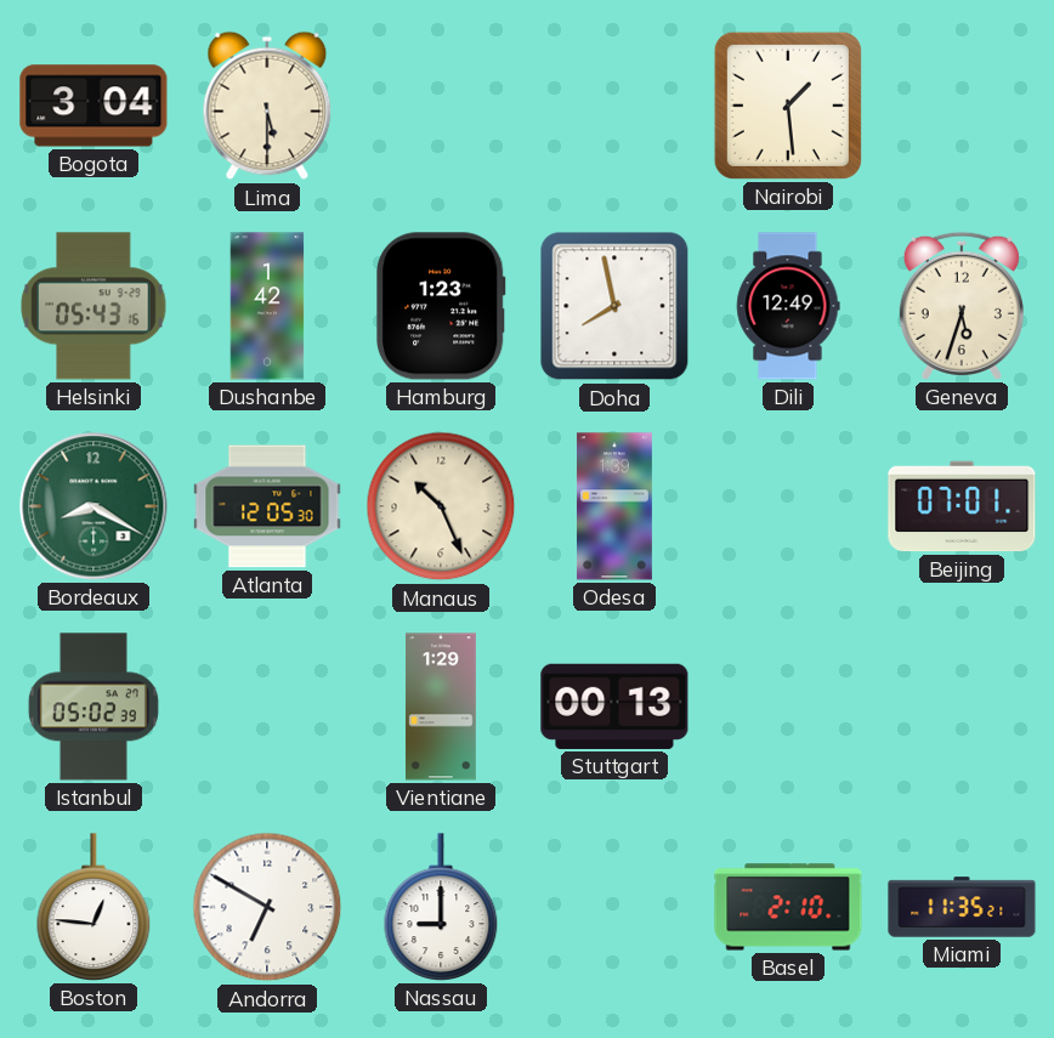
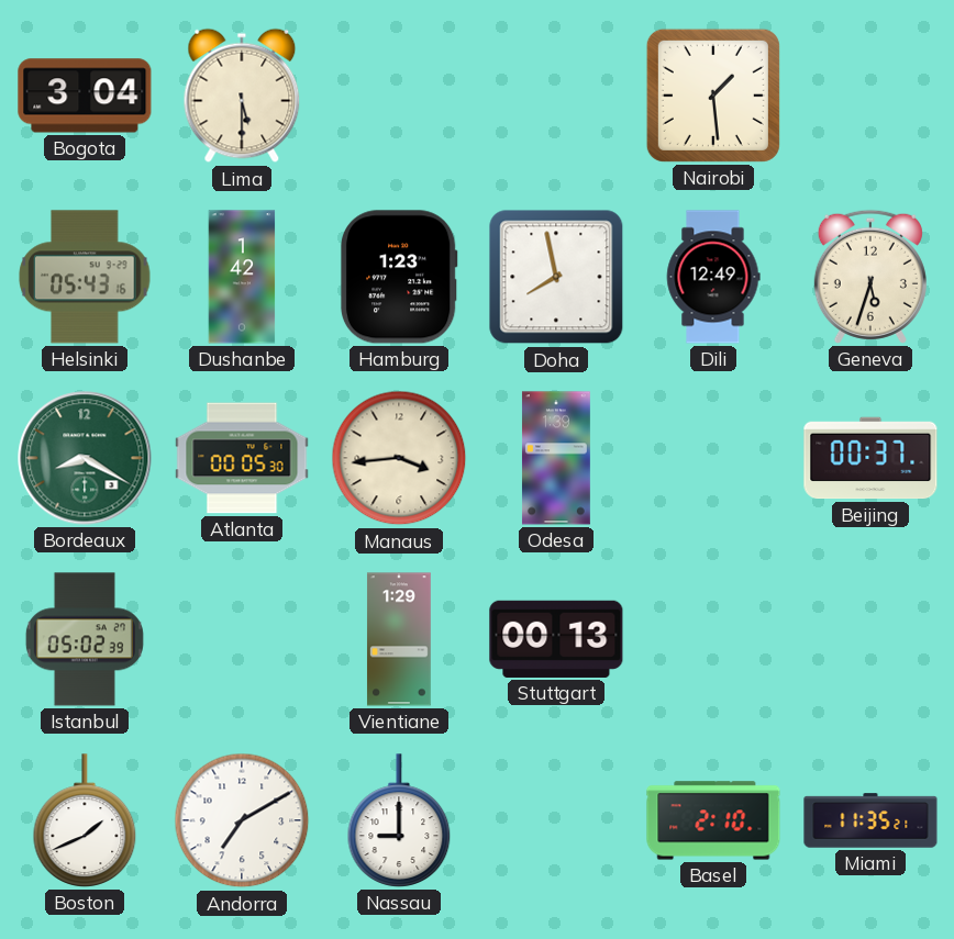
Atlanta: 12:05 -> 00:05 (242, 458)
Manaus: 10:26 -> 3:44 (399, 458)
Beijing: 07:01 -> 00:37 (870, 458)
Boston: 12:46 -> 1:41 (85, 820)
Andorra: 6:50 -> 7:10 (242, 820)
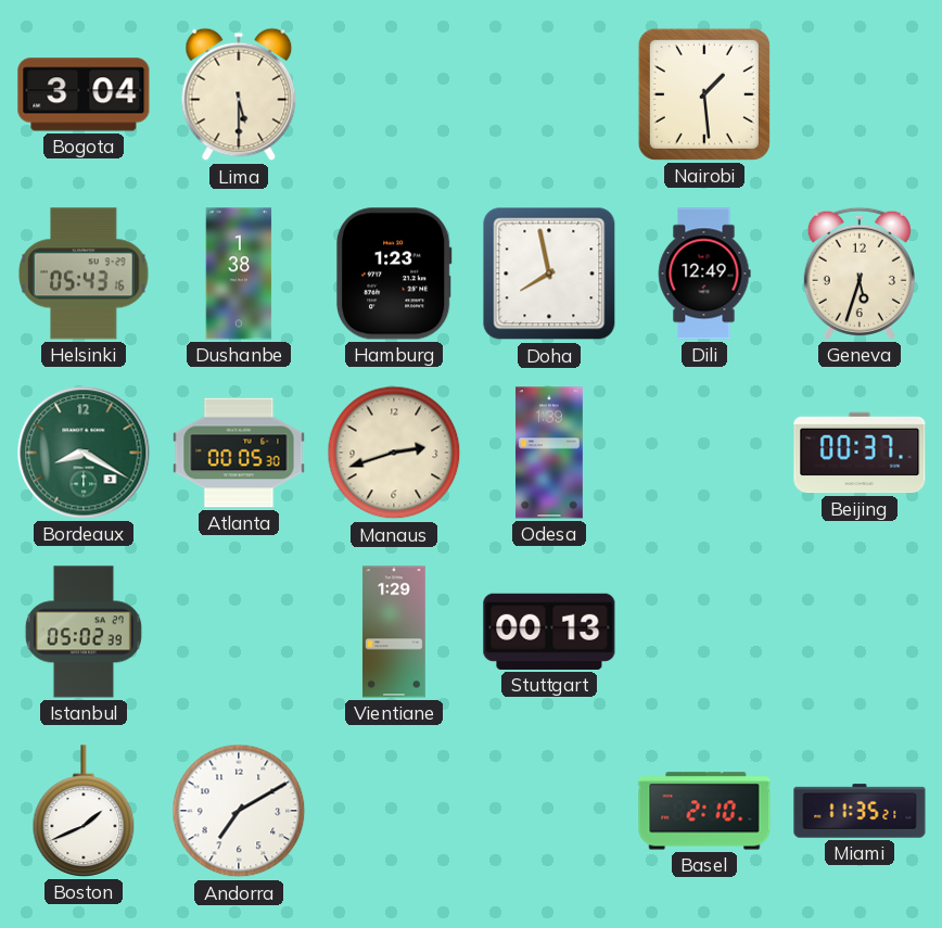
Dushanbe: 1:42 -> 1:38 (239, 274)
Manaus: 3:44 -> 2:42 (394, 453)
Nassau: 9:00 -> none (399, 820)
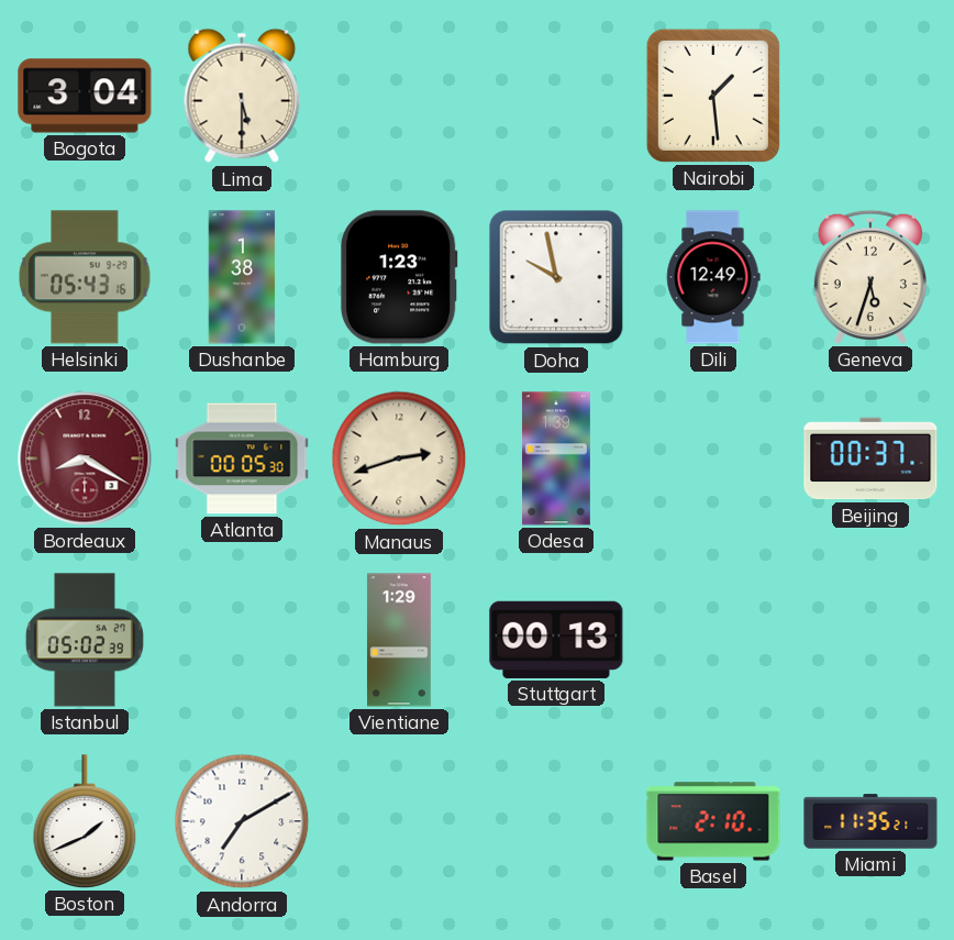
Doha: 7:58 -> 9:58 (556, 277)
Bordeaux dial: green -> burgundy (85, 458)
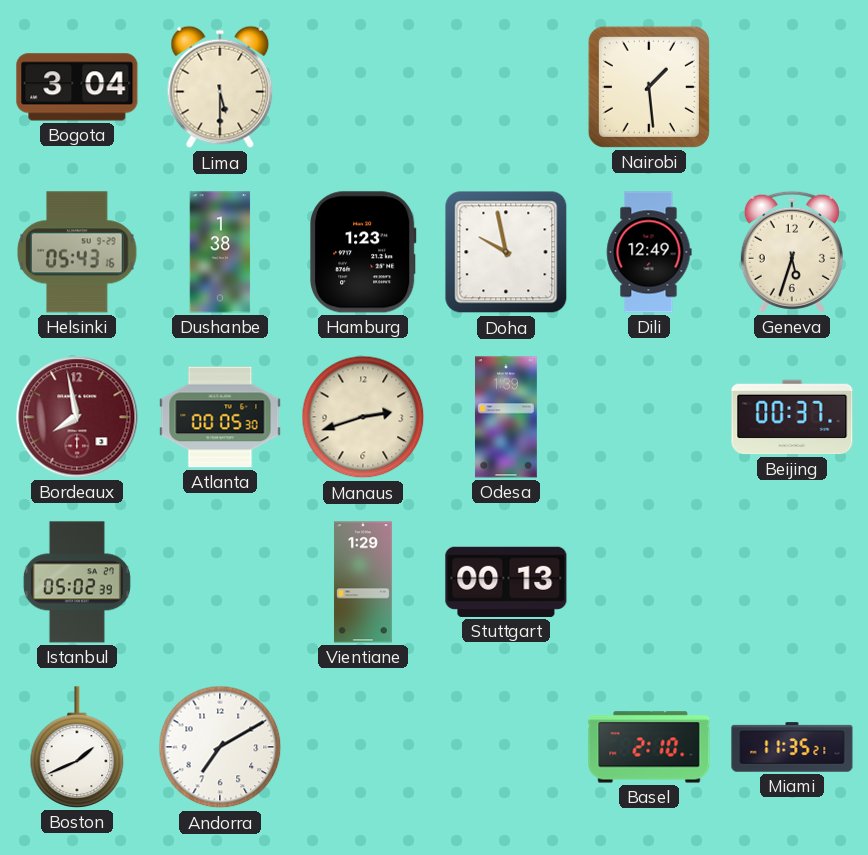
Bordeaux: 8:20 -> 7:58 (77, 417)
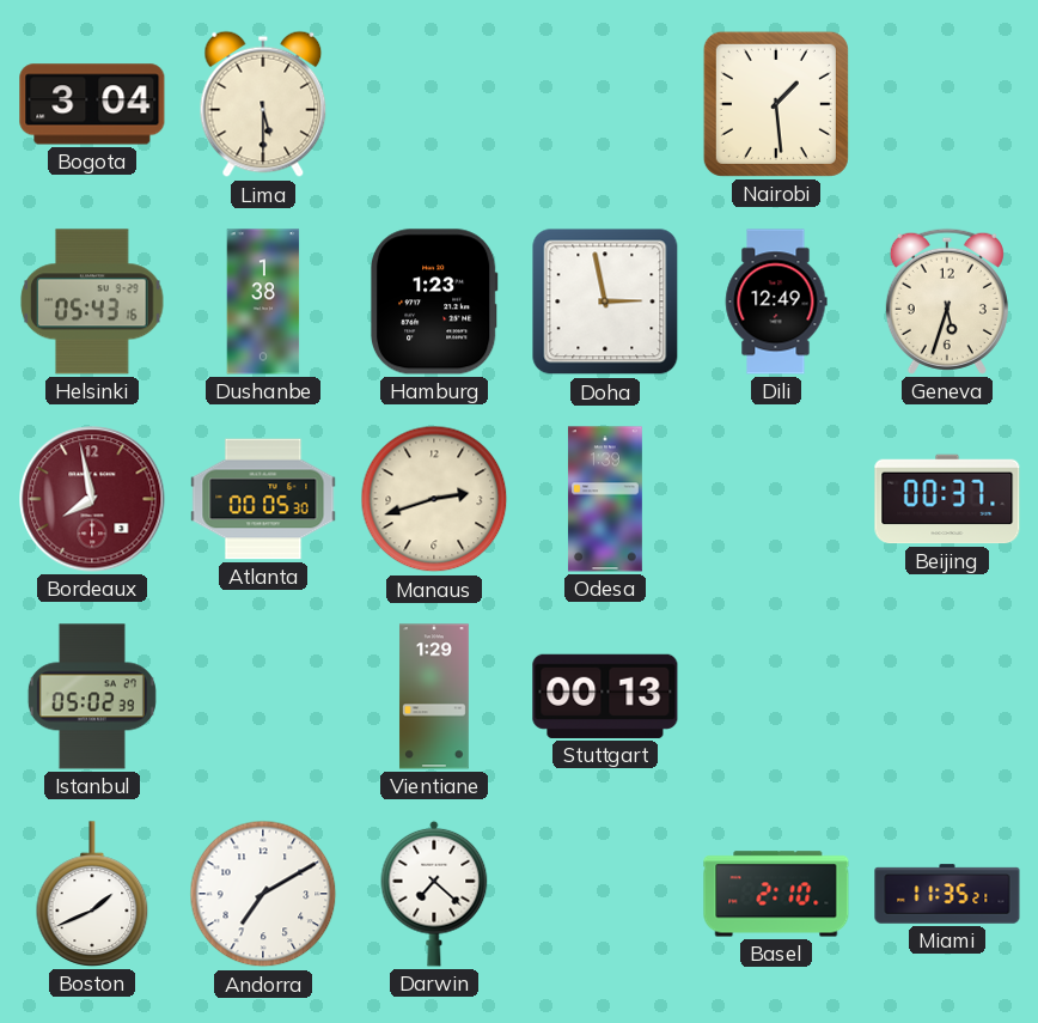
Doha: 9:58 -> 2:58 (605, 302)
Darwin: none -> 7:22 (434, 894)
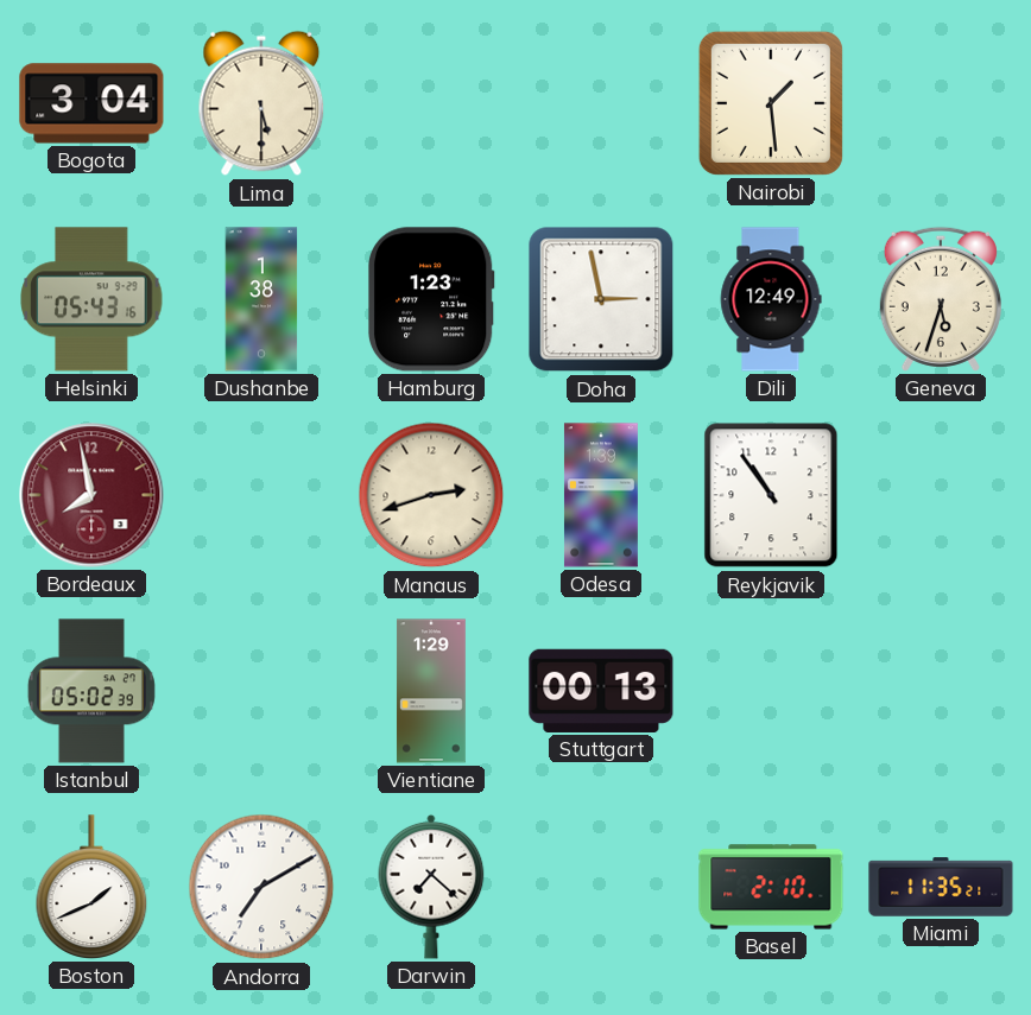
Atlanta: 00:05 -> none (263, 499)
Reykjavik: none -> 10:54 (771, 495)
Beijing: 00:37 -> none (947, 499)
